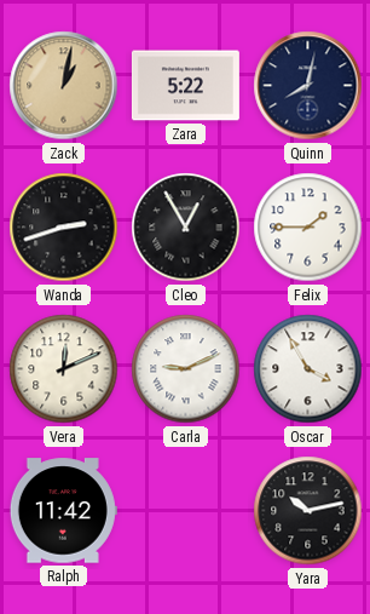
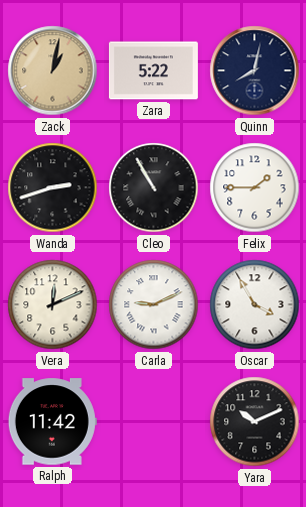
Cleo: 12:55 -> 10:55 (154, 188)
Yara: 10:13 -> 10:11 (255, 422)
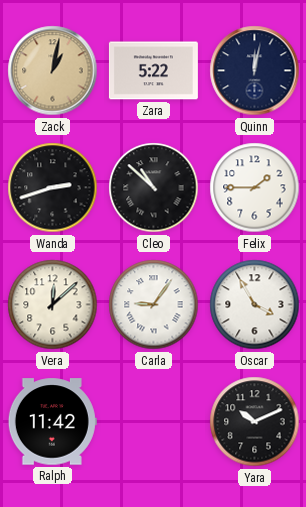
Quinn: 8:02 -> 12:02 (255, 71)
Cleo: 10:55 -> 10:52 (154, 188)
Vera: 12:11 -> 12:08 (53, 305)
Carla: 9:11 -> 9:06 (154, 305)
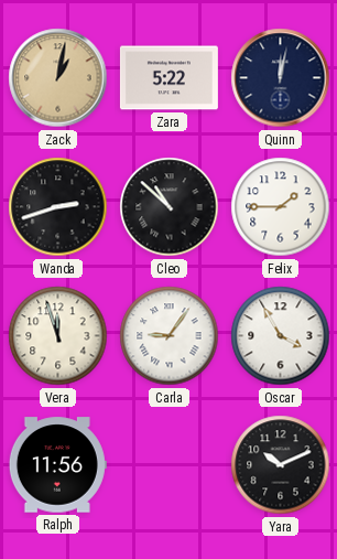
Vera: 12:08 -> 11:57 (58, 336)
Ralph: 11:42 -> 11:56 (57, 465)
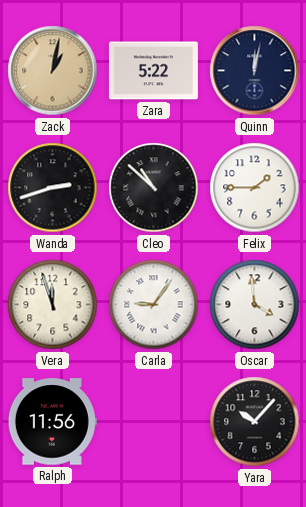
Oscar: 3:55 -> 3:59 (255, 305)
Yara: 10:11 -> 10:07 (255, 422)
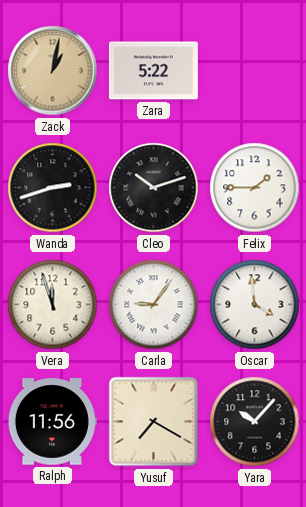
Quinn: 12:02 -> none (255, 71)
Cleo: 10:52 -> 10:12 (154, 188)
Yusuf: none -> 7:20 (154, 422)
